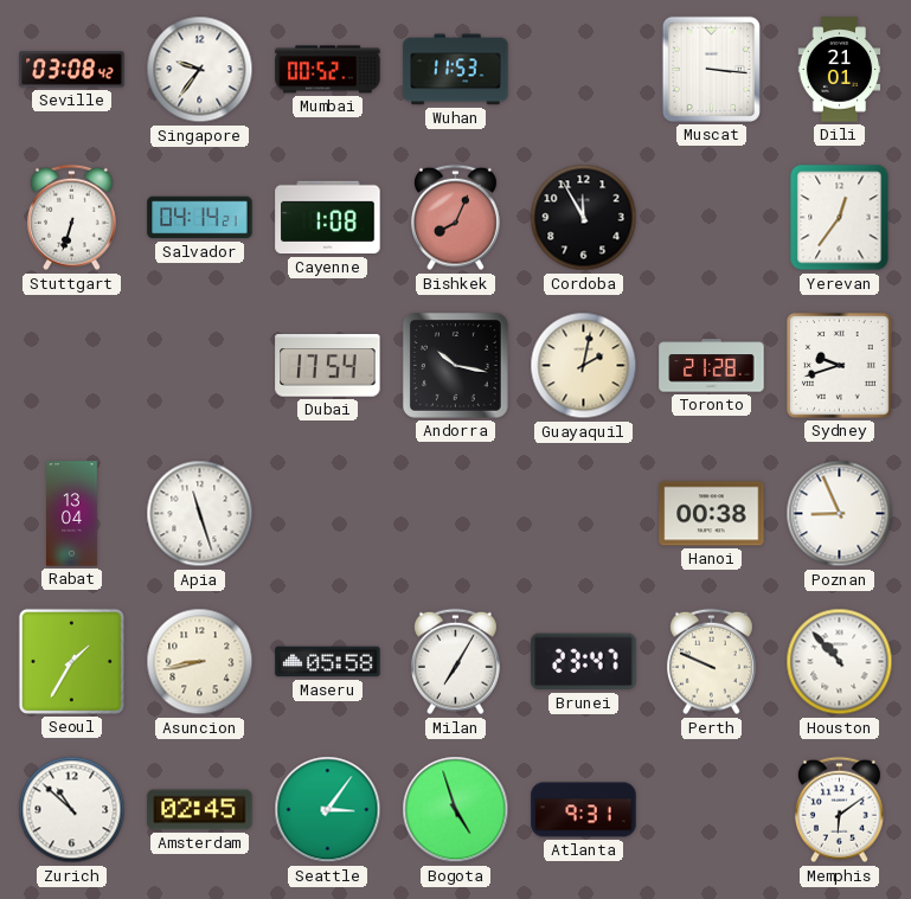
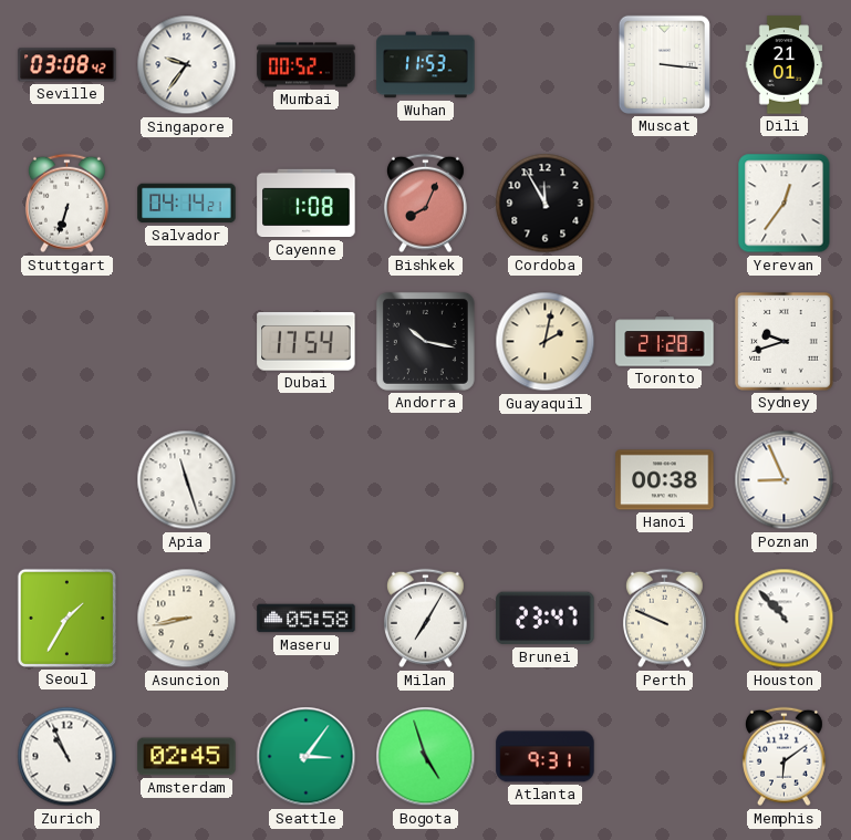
Rabat: 13:04 -> none (72, 514)
Zurich: 10:52 -> 10:56 (68, 757)
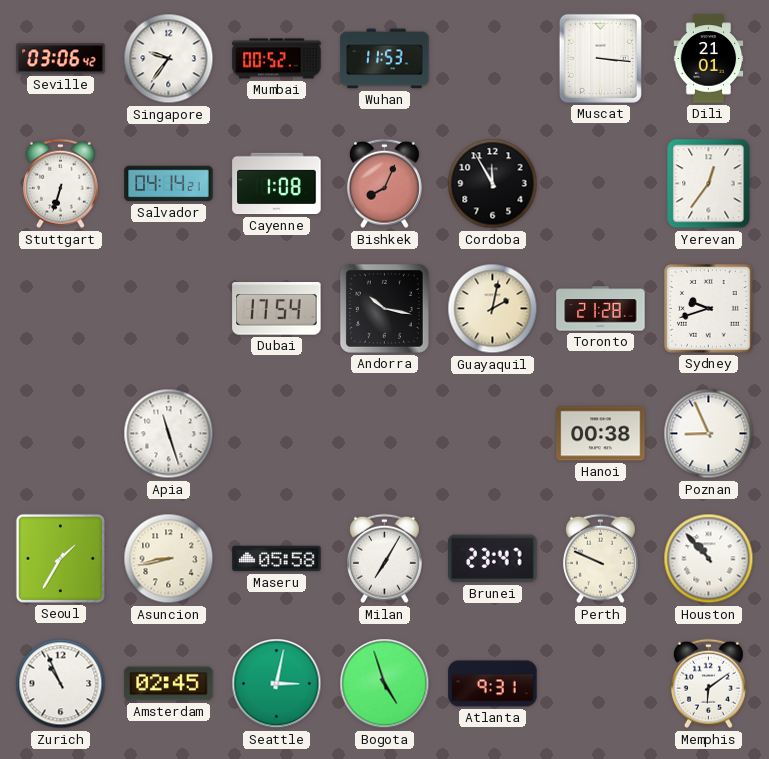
Seville: 03:08 -> 03:06 (61, 59)
Seattle: 3:06 -> 3:02 (277, 684)
